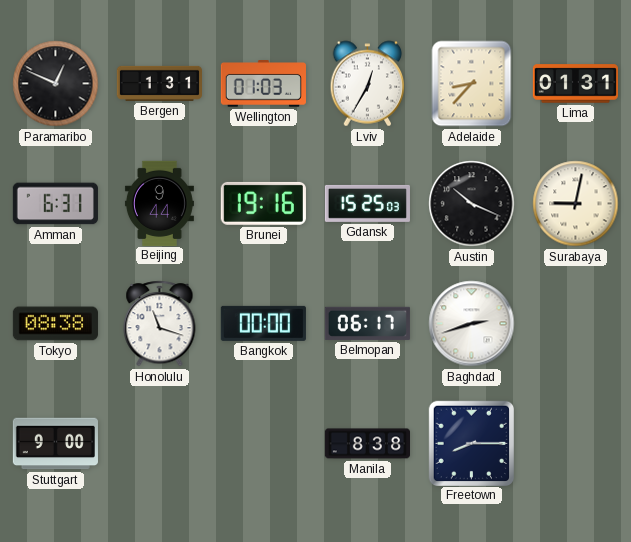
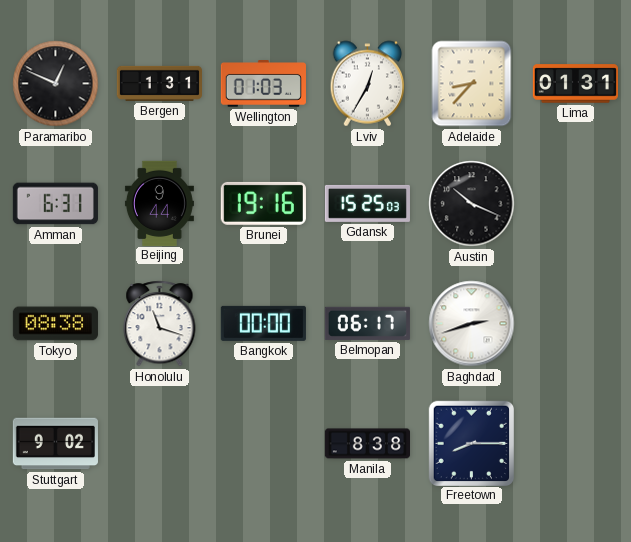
Surabaya: 9:02 -> none (576, 204)
Stuttgart: 9:00 -> 9:02 (55, 444)
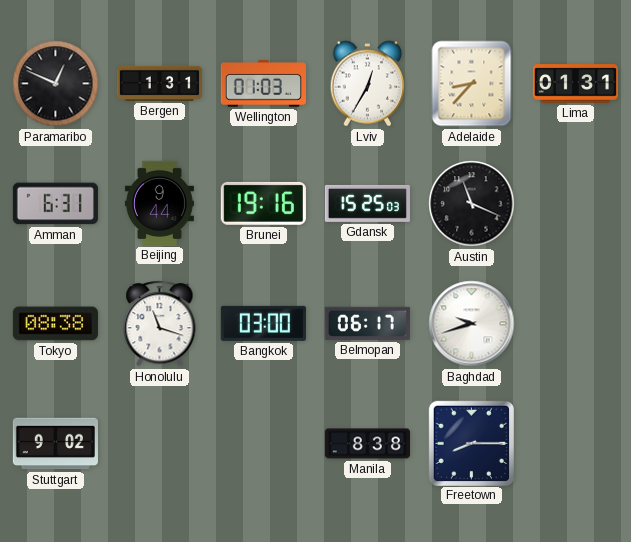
Austin: 10:19 -> 11:19 (472, 204)
Bangkok: 00:00 -> 03:00 (263, 323)
Baghdad: 2:42 -> 9:42 (472, 324)
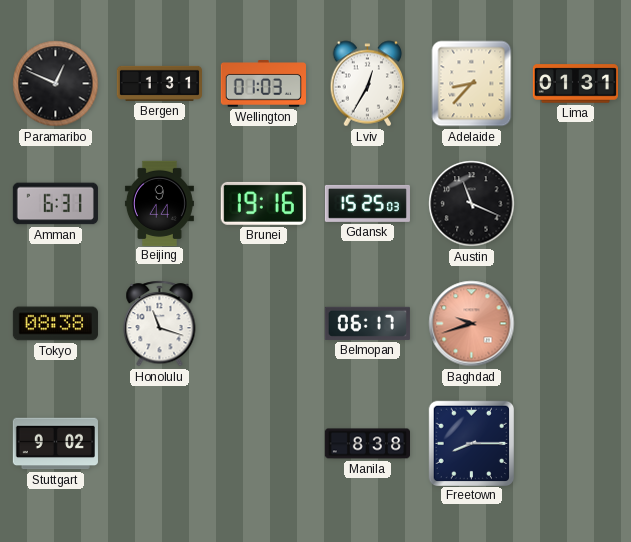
Bangkok: 03:00 -> none (263, 323)
Baghdad dial: white -> salmon (472, 324)
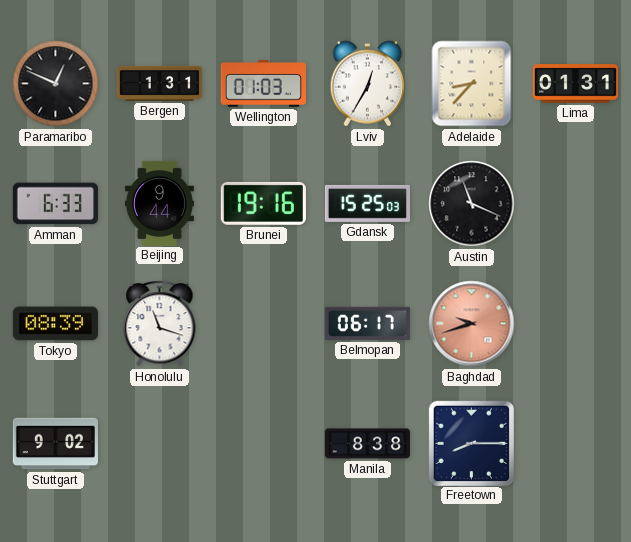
Amman: 6:31 -> 6:33 (55, 204)
Tokyo: 08:38 -> 08:39 (55, 324)
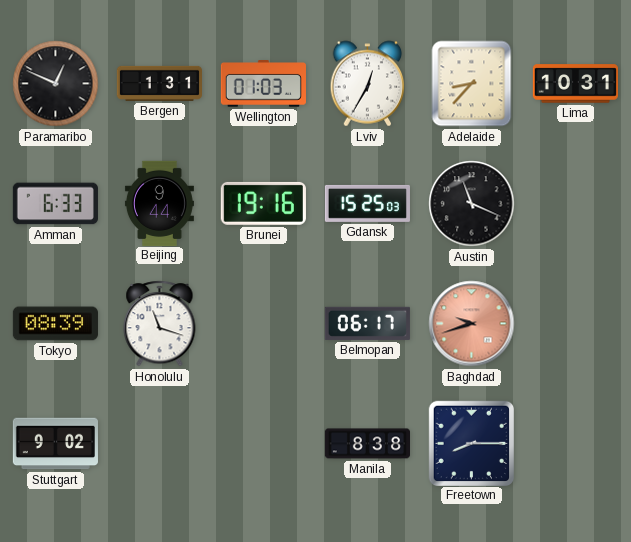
Lima: 01:31 -> 10:31 (575, 84)
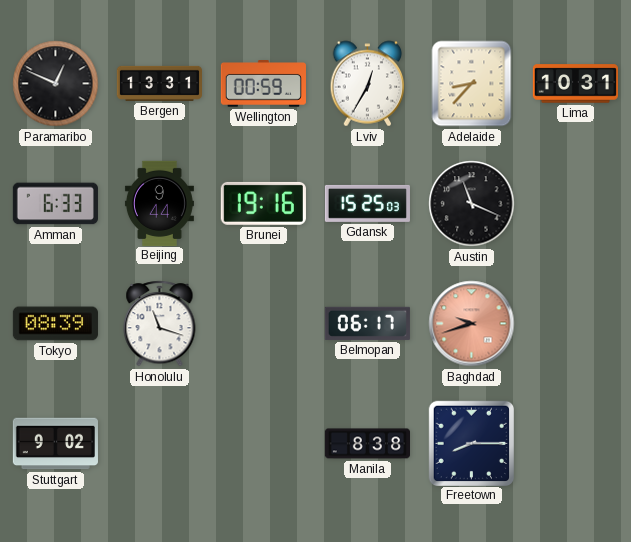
Bergen: 1:31 -> 13:31 (159, 83)
Wellington: 01:03 -> 00:59 (263, 84)
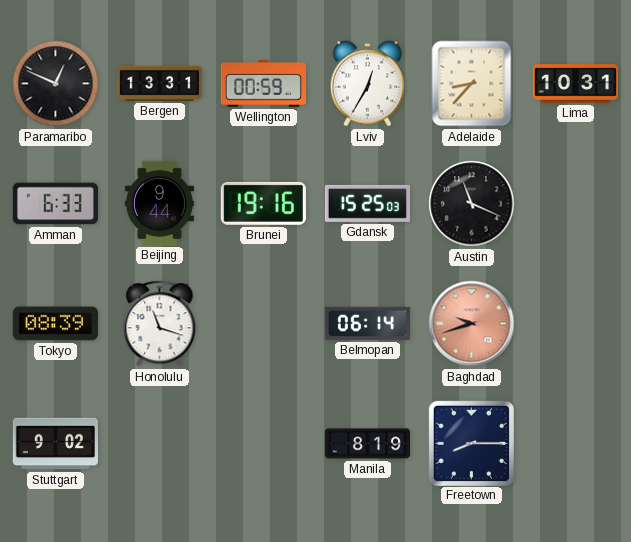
Belmopan: 06:17 -> 06:14 (367, 323)
Manila: 8:38 -> 8:19 (367, 444)
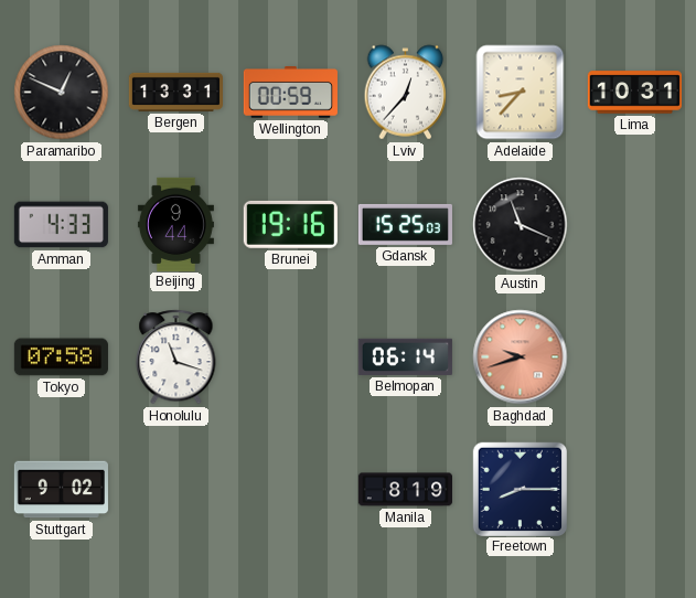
Lviv: 12:35 -> 12:37 (406, 93)
Amman: 6:33 -> 4:33 (61, 225)
Tokyo: 08:39 -> 07:58 (61, 357)
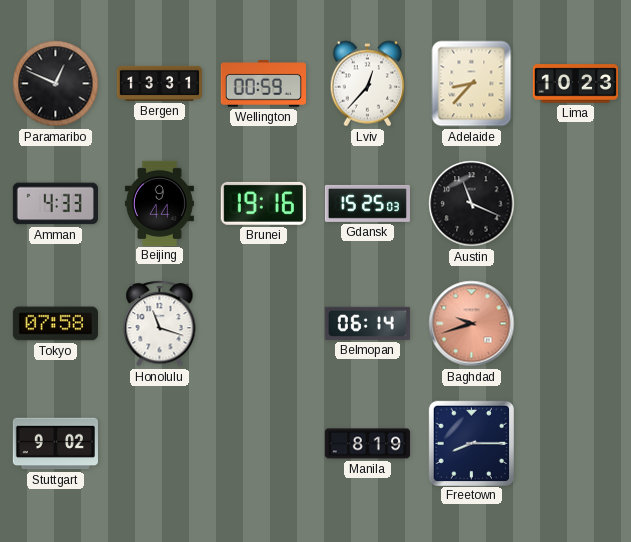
Lima: 10:31 -> 10:23 (575, 84)
